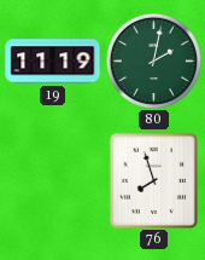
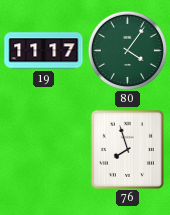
19: 11:19 -> 11:17 (44, 51)
80: 2:02 -> 4:06 (127, 50)
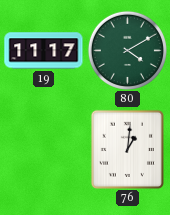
80: 4:06 -> 4:10 (127, 50)
76: 7:57 -> 1:01 (127, 149)
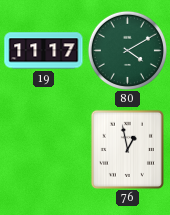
76: 1:01 -> 12:58 (127, 149)
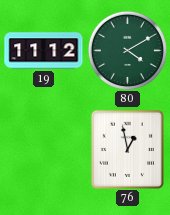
19: 11:17 -> 11:12 (44, 51)
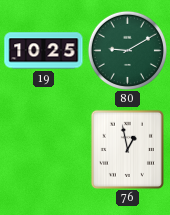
19: 11:12 -> 10:25 (44, 51)
80: 4:10 -> 9:10 (127, 50)
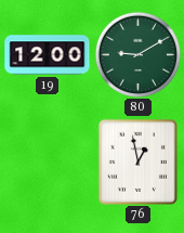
19: 10:25 -> 12:00 (48, 55)
